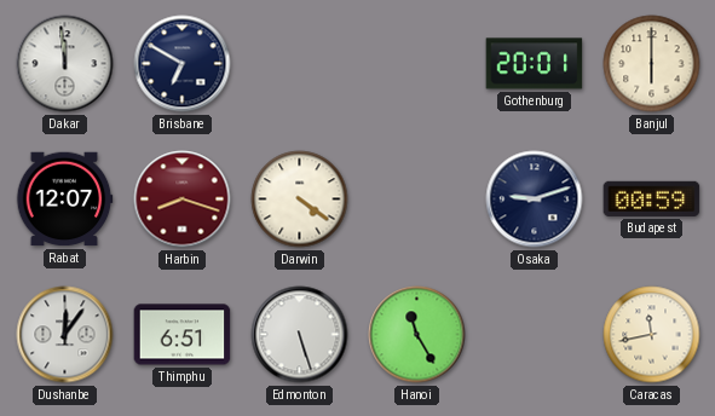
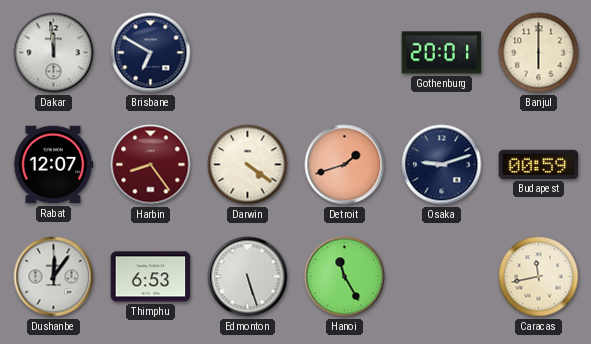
Harbin: 8:18 -> 8:24 (151, 165)
Detroit: none -> 1:42 (345, 165)
Thimphu: 6:51 -> 6:53 (151, 277)
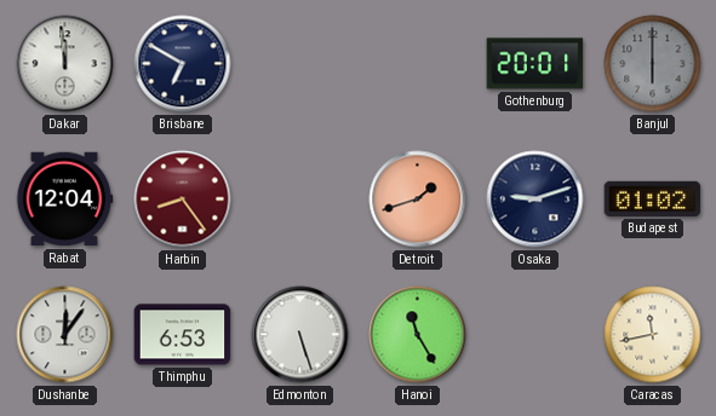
Banjul dial: cream -> grey (653, 64)
Rabat: 12:07 -> 12:04 (64, 200)
Darwin: 4:21 -> none (248, 165)
Budapest: 00:59 -> 01:02 (653, 198)
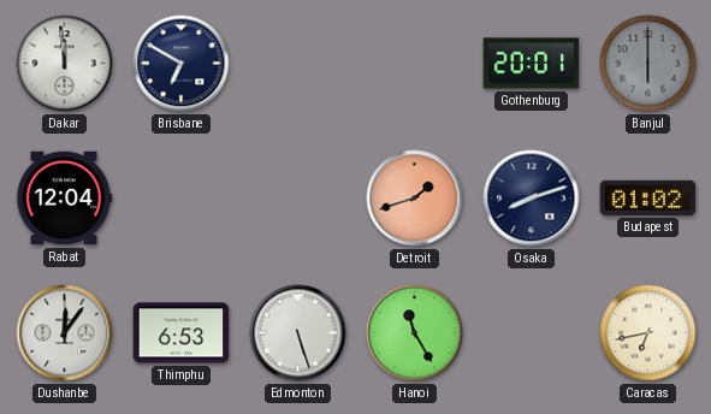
Harbin: 8:24 -> none (183, 200)
Osaka: 9:12 -> 8:12 (532, 199)
Caracas: 11:43 -> 6:43 (648, 333)
